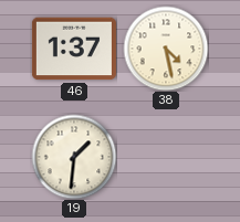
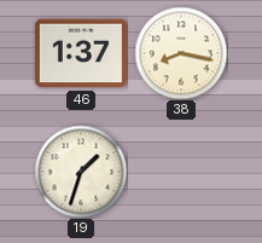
38: 4:28 -> 8:17 (181, 53)
19: 1:31 -> 1:33 (81, 172)
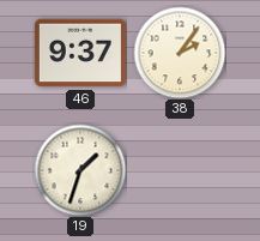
46: 1:37 -> 9:37 (80, 53)
38: 8:17 -> 2:06 (180, 53)
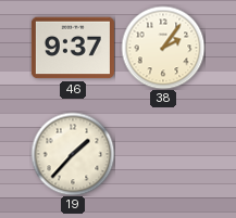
19: 1:33 -> 1:37 (73, 154)
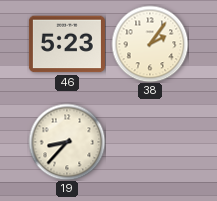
46: 9:37 -> 5:23 (67, 44)
19: 1:37 -> 8:37 (67, 142)
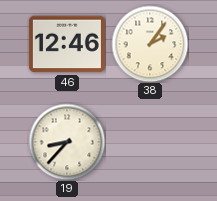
46: 5:23 -> 12:46 (67, 44)
